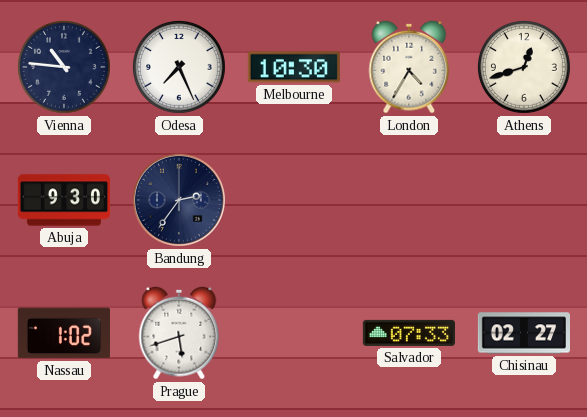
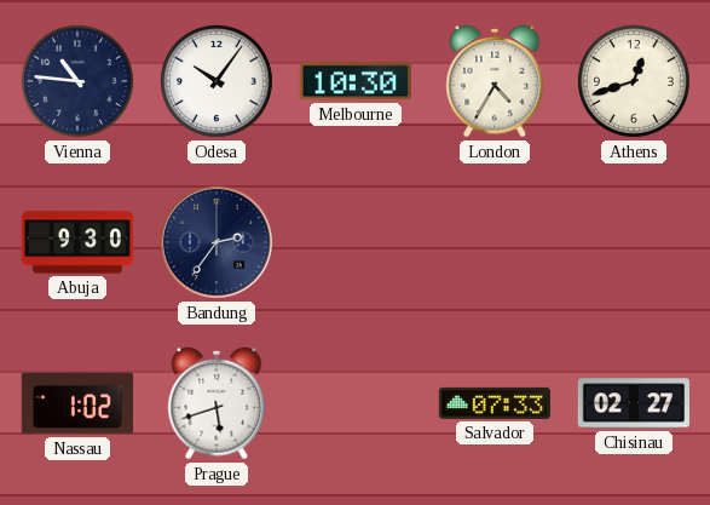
Odesa: 7:26 -> 10:06 (217, 81)
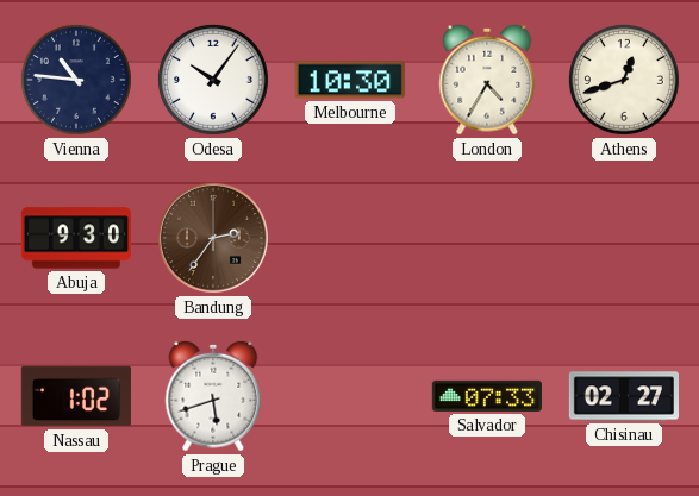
Bandung dial: navy -> brown (213, 238)
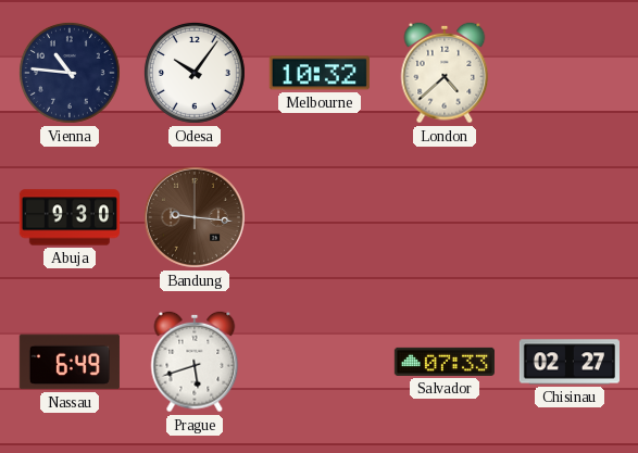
Melbourne: 10:30 -> 10:32 (320, 73)
London: 4:35 -> 4:38 (445, 73)
Athens: 12:42 -> none (624, 80)
Bandung: 2:36 -> 9:16 (195, 217)
Nassau: 1:02 -> 6:49 (70, 362)
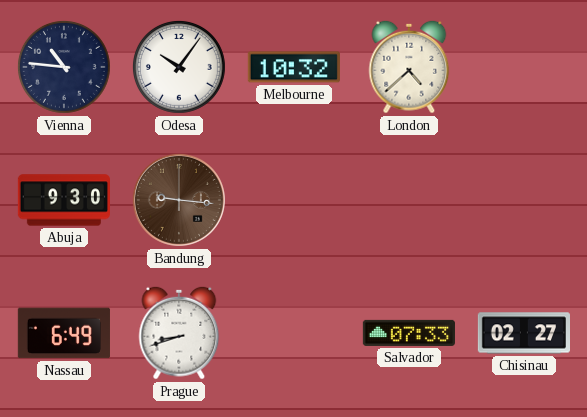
Prague: 5:42 -> 8:42 (179, 333)
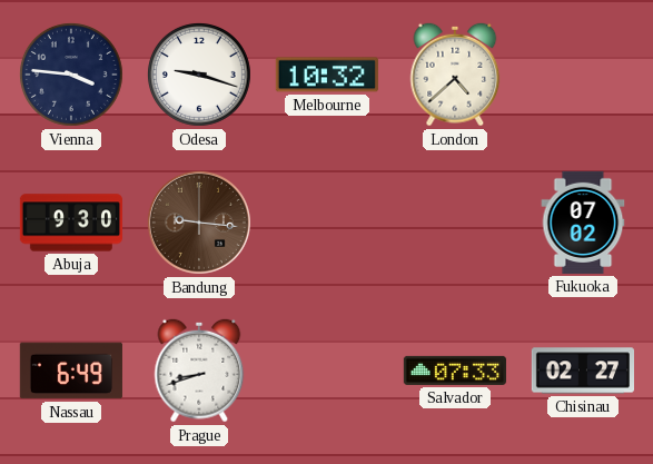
Vienna: 10:46 -> 3:46 (71, 75)
Odesa: 10:06 -> 9:18 (199, 75)
Fukuoka: none -> 07:02 (583, 223)
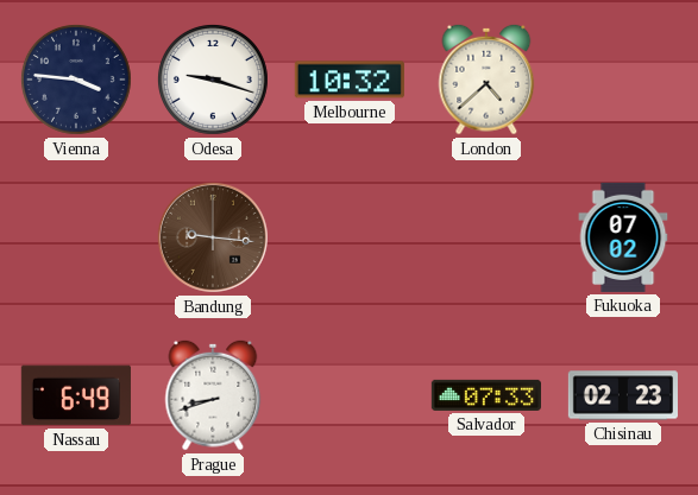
Abuja: 9:30 -> none (70, 223)
Chisinau: 02:27 -> 02:23 (622, 395)
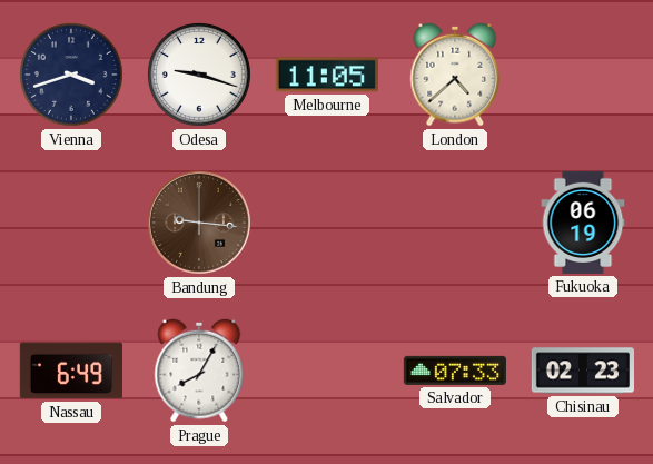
Vienna: 3:46 -> 3:42 (71, 75)
Melbourne: 10:32 -> 11:05 (327, 75)
Fukuoka: 07:02 -> 06:19 (583, 223)
Prague: 8:42 -> 8:05 (199, 371)
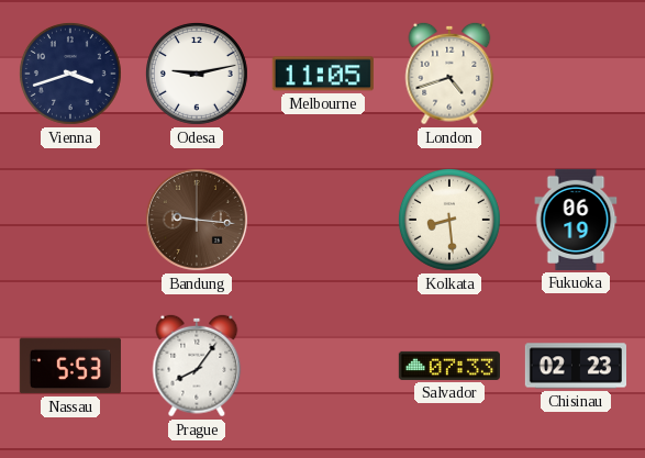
Odesa: 9:18 -> 9:13 (197, 74)
London: 4:38 -> 4:42 (449, 74)
Kolkata: none -> 8:29 (449, 220)
Nassau: 6:49 -> 5:53 (70, 366)
Prague: 8:05 -> 8:06 (197, 366)
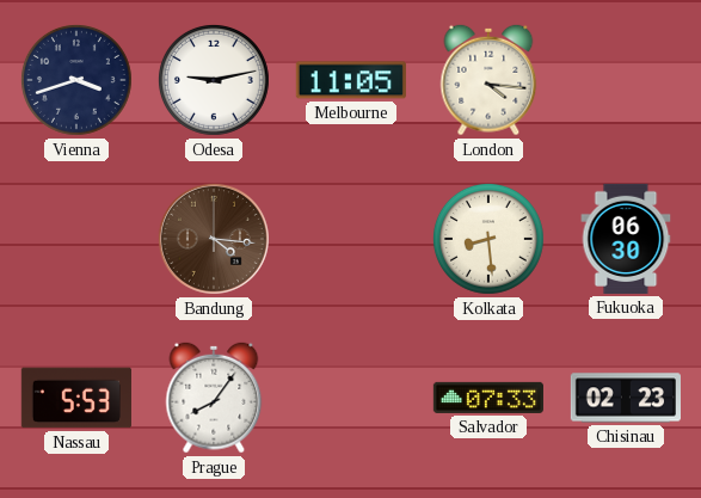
London: 4:42 -> 4:16 (488, 80)
Bandung: 9:16 -> 4:16 (214, 239)
Fukuoka: 06:19 -> 06:30 (626, 239)
